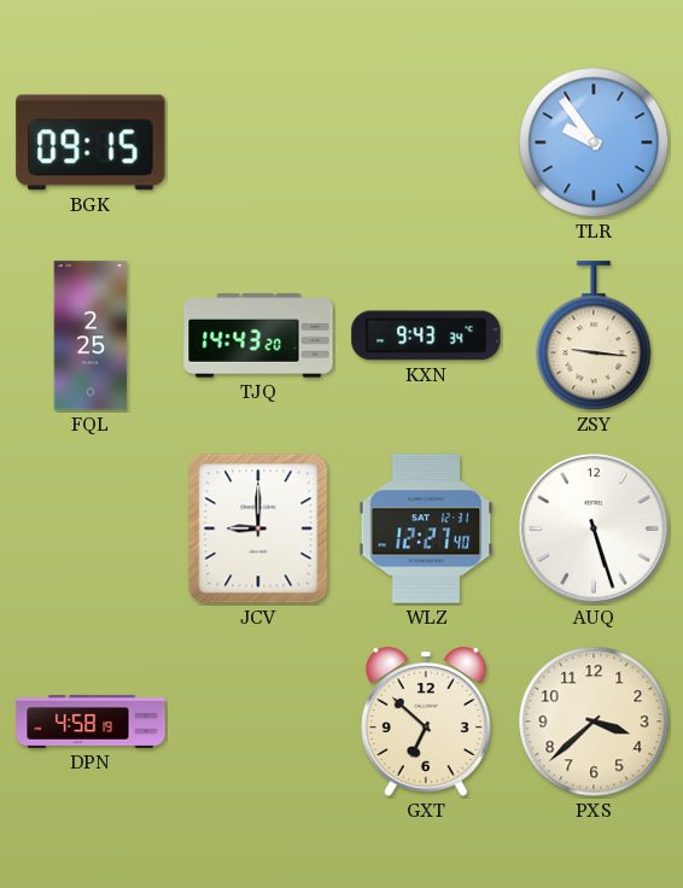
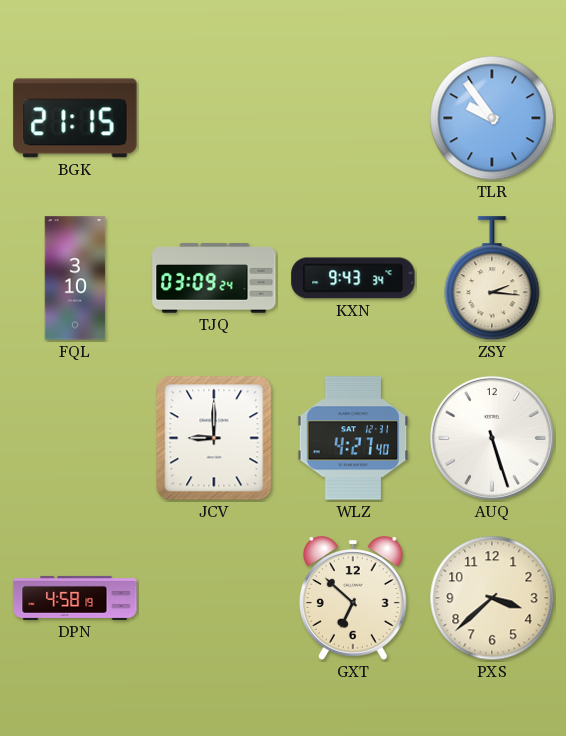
BGK: 09:15 -> 21:15 (75, 118)
FQL: 2:25 -> 3:10 (75, 278)
TJQ: 14:43 -> 03:09 (214, 278)
ZSY: 9:16 -> 2:16 (492, 279)
WLZ: 12:27 -> 4:27 (353, 438)
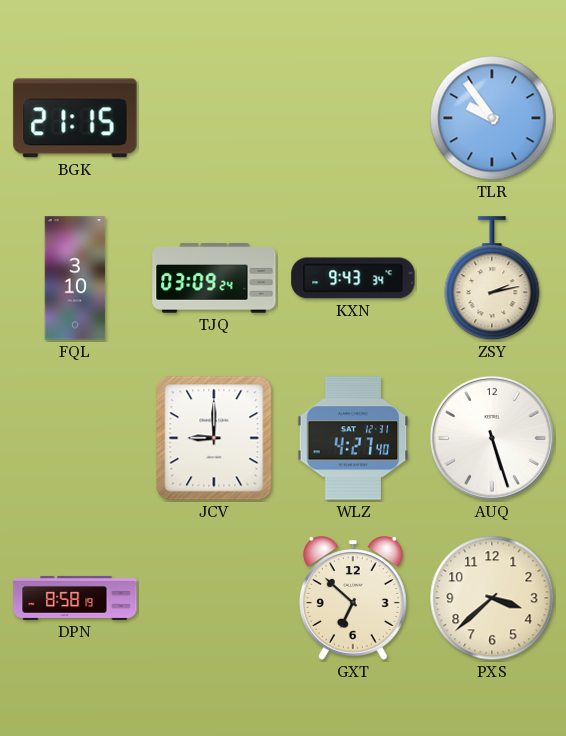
ZSY: 2:16 -> 2:13 (492, 279)
DPN: 4:58 -> 8:58 (75, 598)
